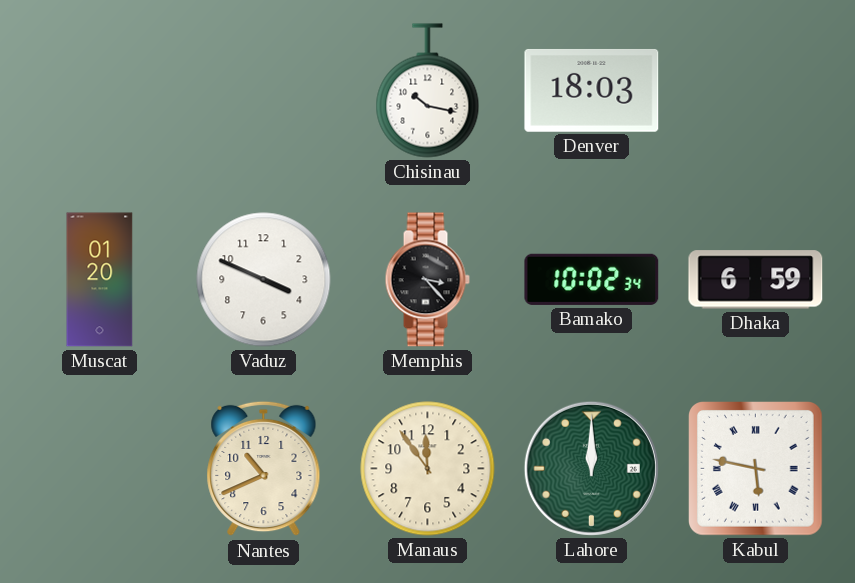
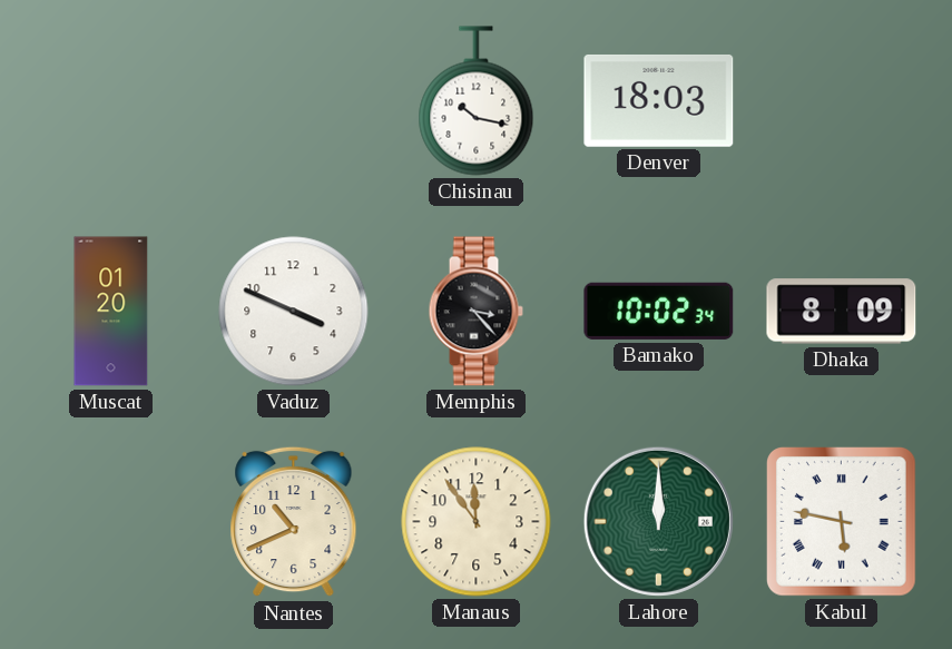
Dhaka: 6:59 -> 8:09 (842, 312)
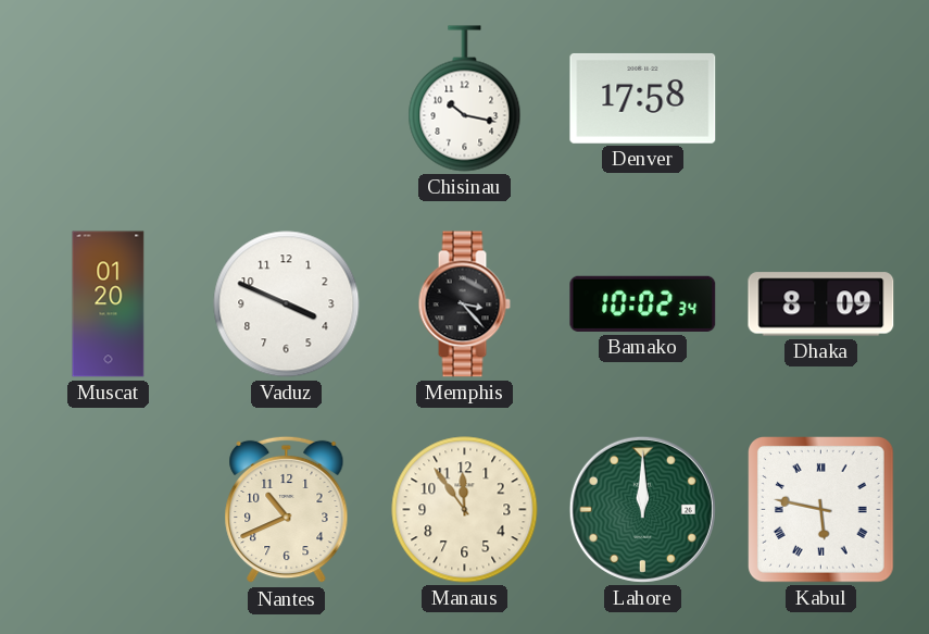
Denver: 18:03 -> 17:58 (643, 98)
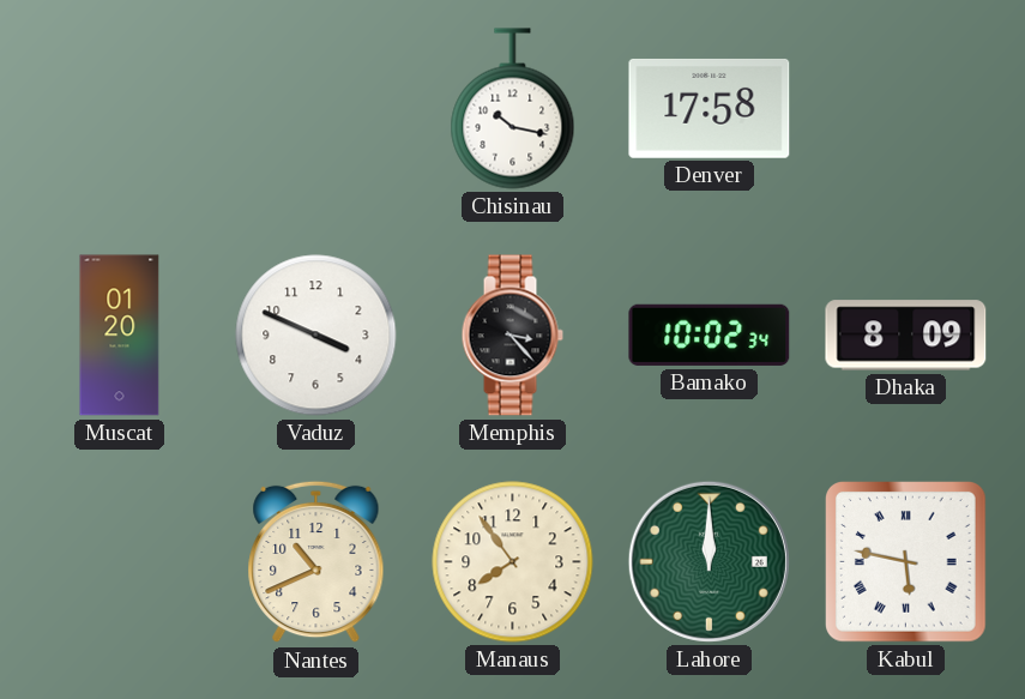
Manaus: 11:54 -> 7:54 (513, 562)
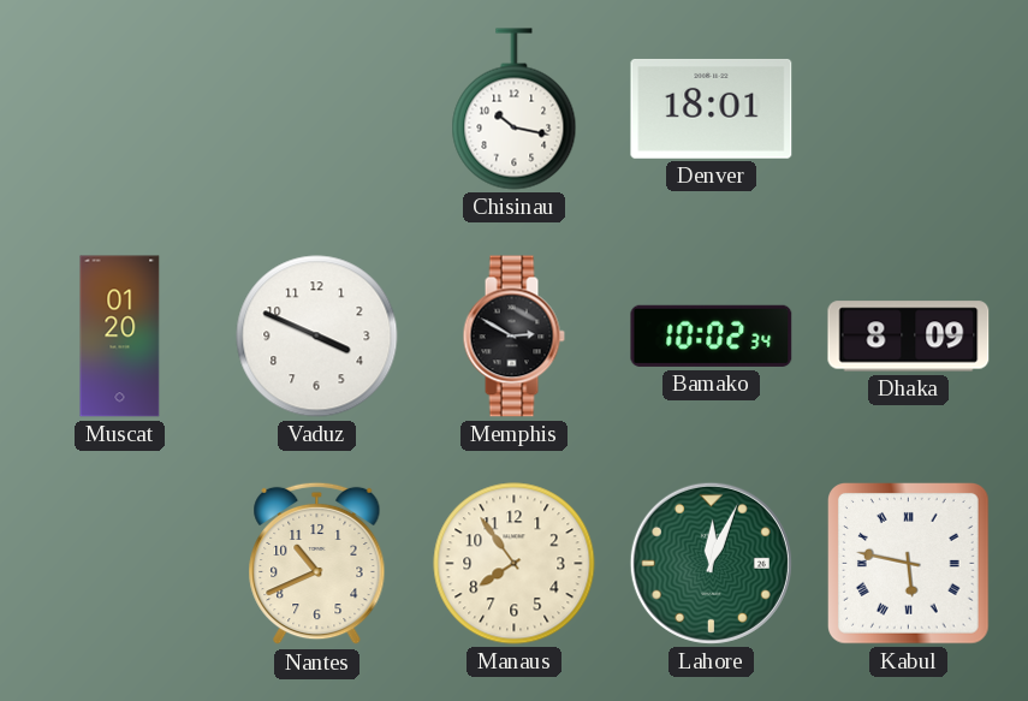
Denver: 17:58 -> 18:01 (712, 108)
Memphis: 3:23 -> 2:50 (513, 337)
Lahore: 12:00 -> 12:04 (711, 563)
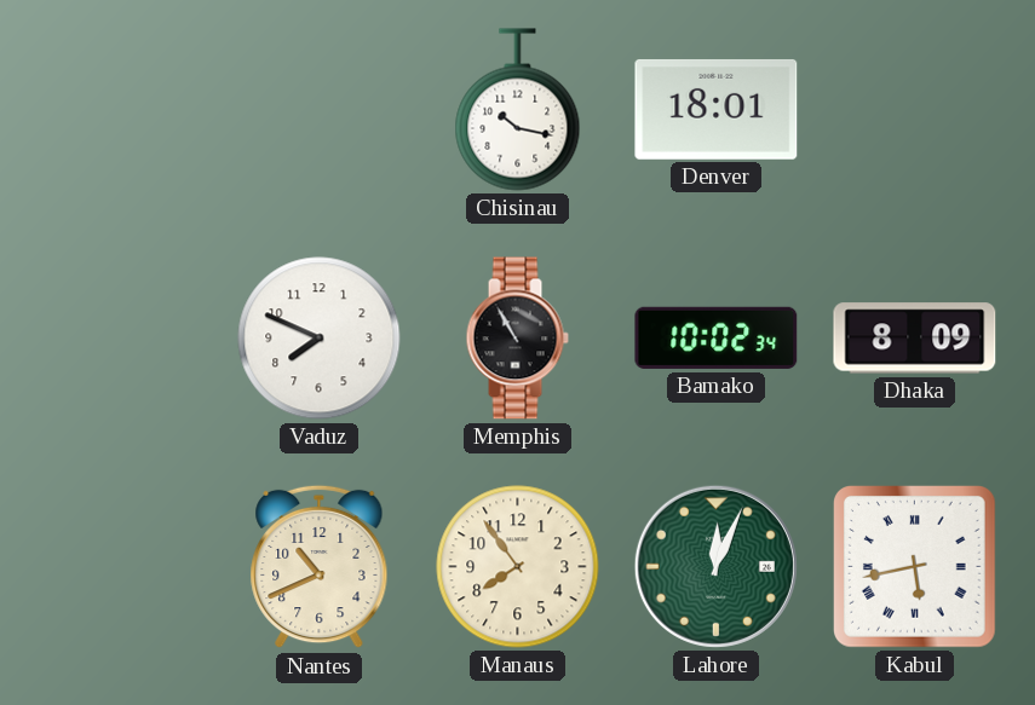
Muscat: 01:20 -> none (120, 337)
Vaduz: 3:49 -> 7:49 (320, 339)
Memphis: 2:50 -> 10:55 (517, 339)
Kabul: 5:47 -> 5:43 (915, 567)
